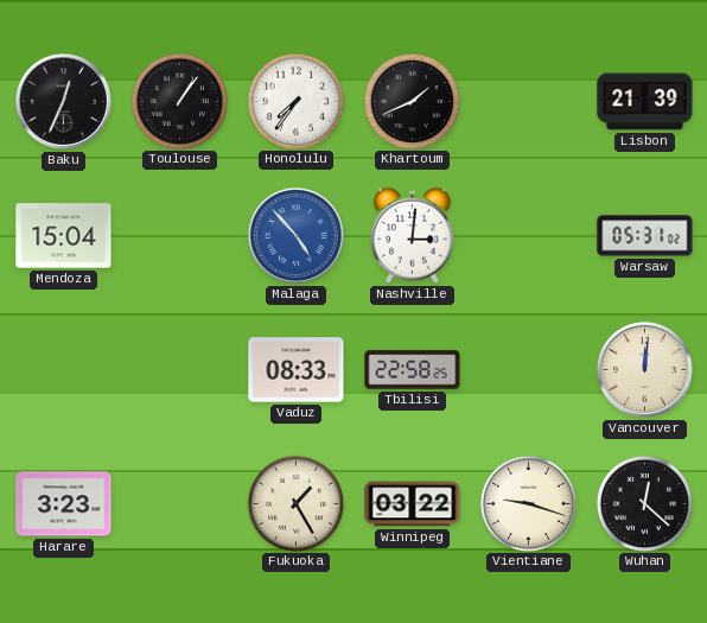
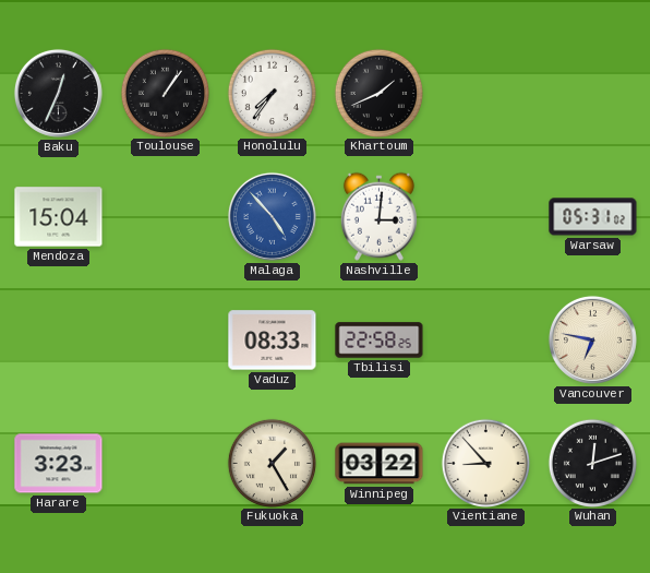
Lisbon: 21:39 -> none (645, 102)
Vancouver: 12:01 -> 6:47 (592, 339)
Vientiane: 9:18 -> 8:53 (485, 463)
Wuhan: 12:22 -> 12:12 (592, 463)
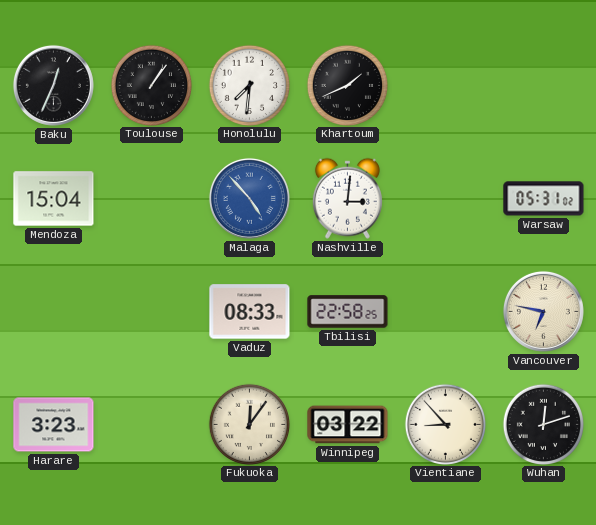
Honolulu: 7:36 -> 7:31 (249, 85)
Fukuoka: 1:25 -> 12:06 (249, 424)
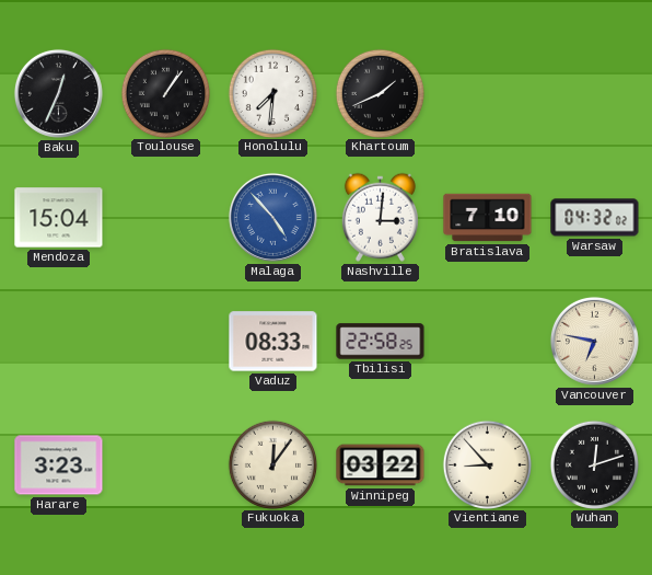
Bratislava: none -> 7:10 (488, 218)
Warsaw: 05:31 -> 04:32 (595, 218)
